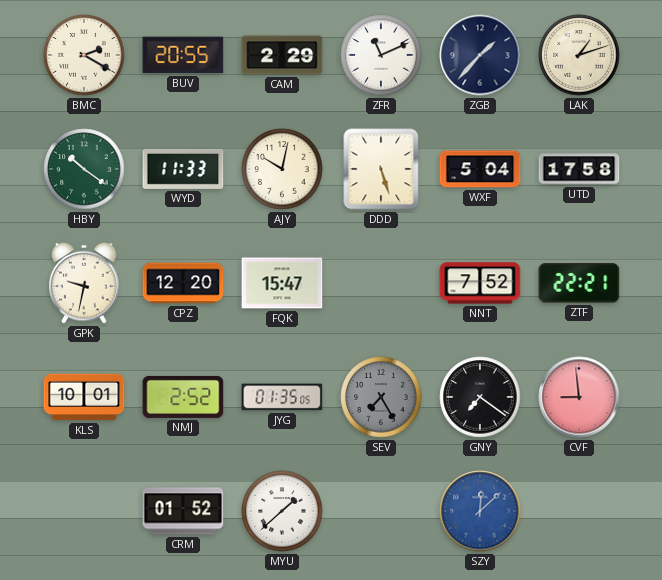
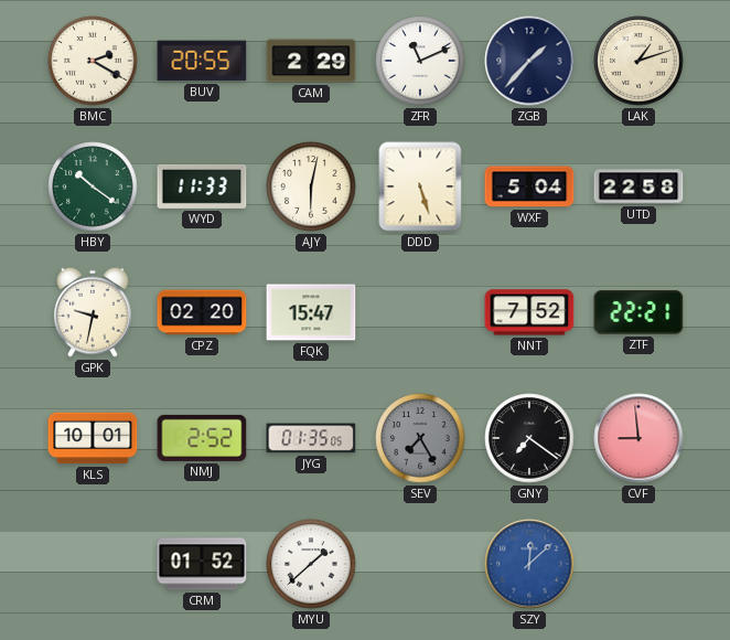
AJY: 10:02 -> 6:02 (311, 186)
UTD: 17:58 -> 22:58 (638, 186)
CPZ: 12:20 -> 02:20 (202, 312)
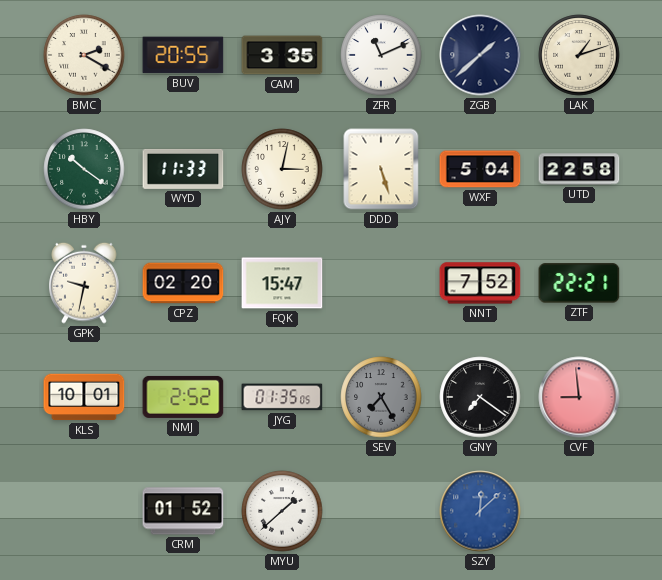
CAM: 2:29 -> 3:35 (282, 55)
ZGB: 1:37 -> 1:38 (480, 55)
AJY: 6:02 -> 3:02 (282, 169)
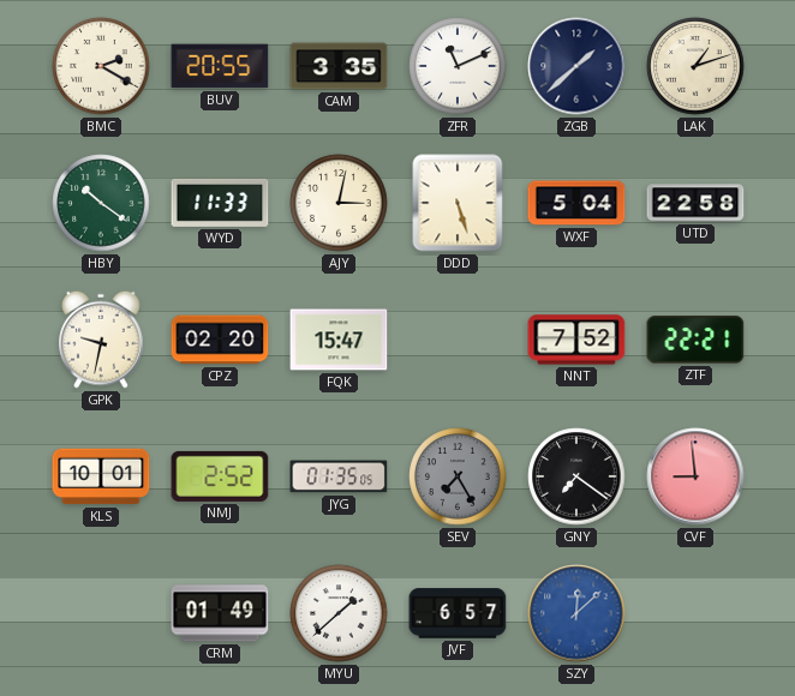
CRM: 01:52 -> 01:49 (220, 613)
JVF: none -> 6:57 (458, 613)
